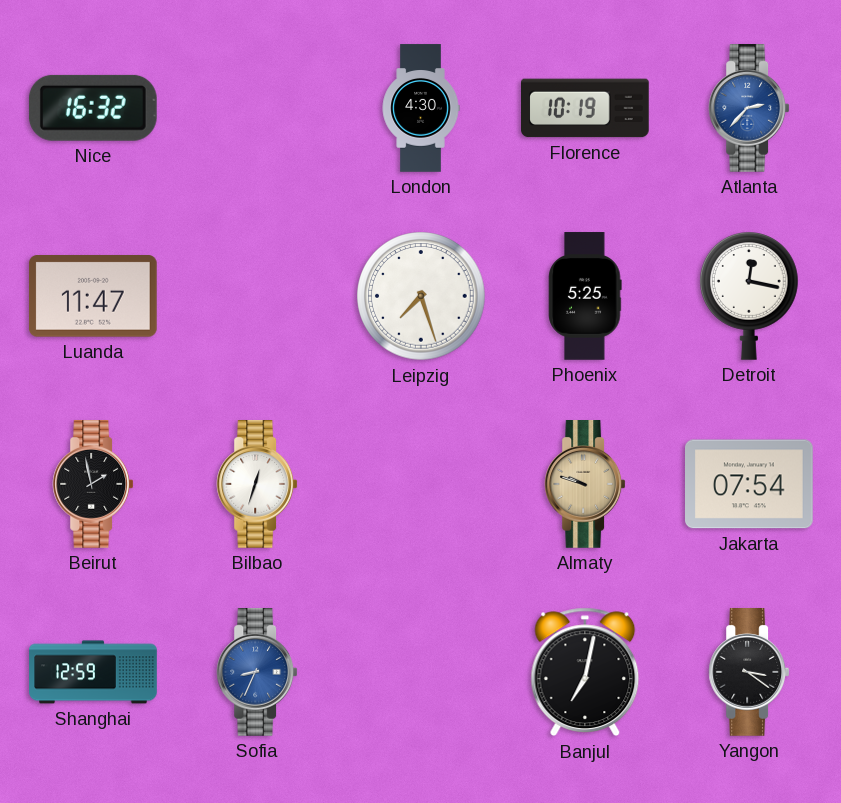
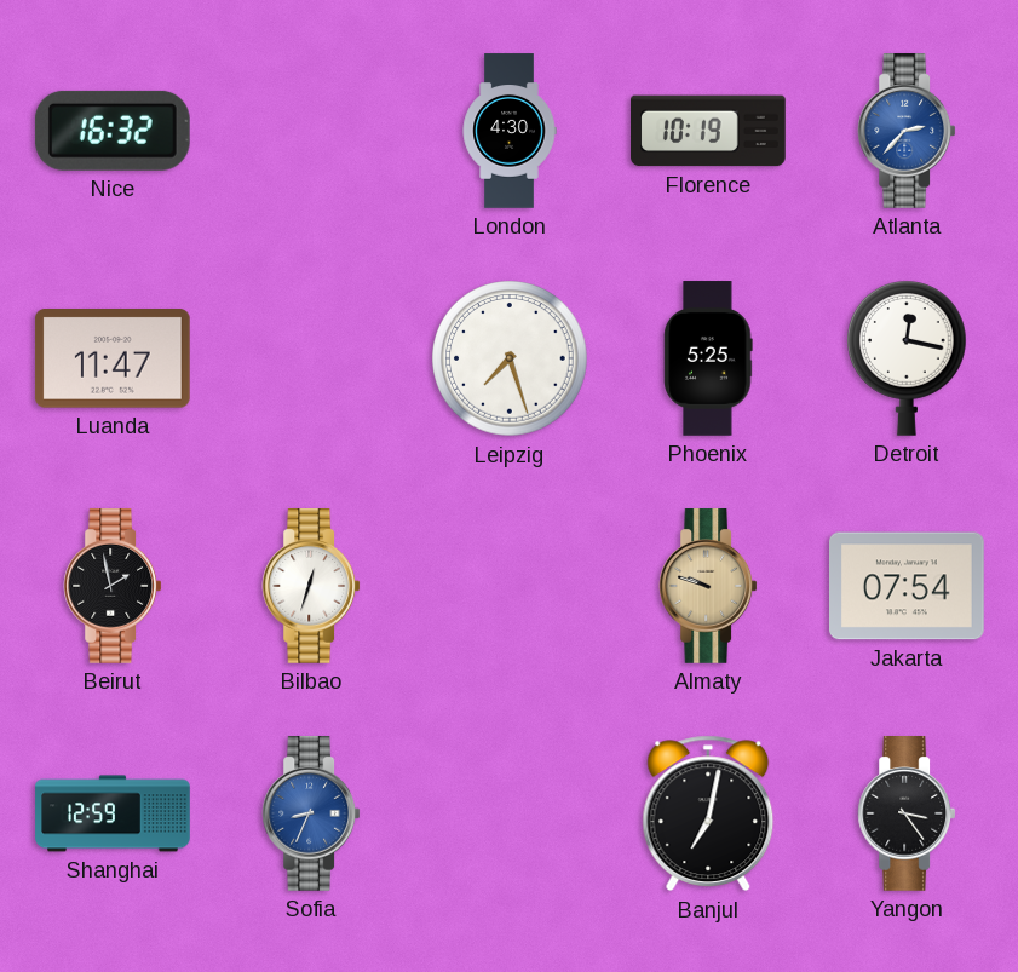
Yangon: 3:21 -> 3:24 (907, 813)
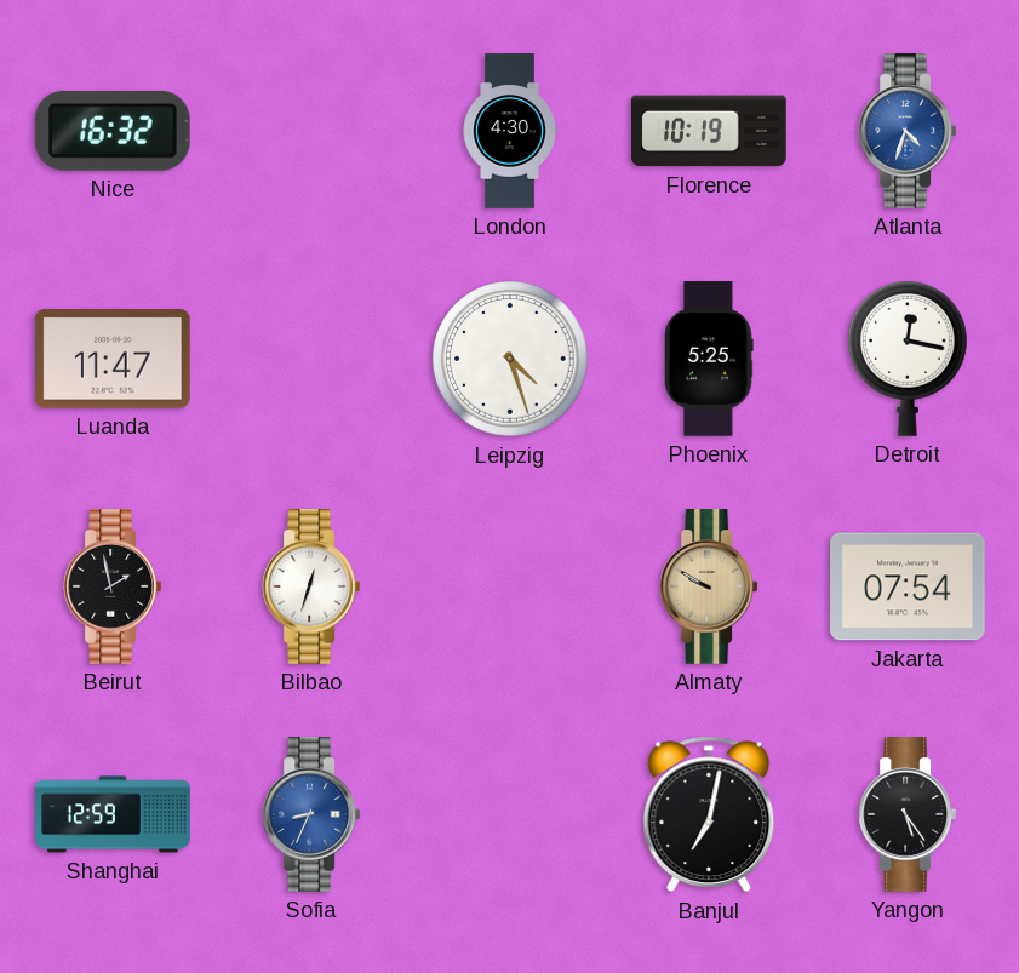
Atlanta: 2:37 -> 4:33 (908, 131)
Leipzig: 7:27 -> 4:27 (510, 359)
Almaty: 9:48 -> 9:50 (709, 586)
Yangon: 3:24 -> 5:24 (908, 814)
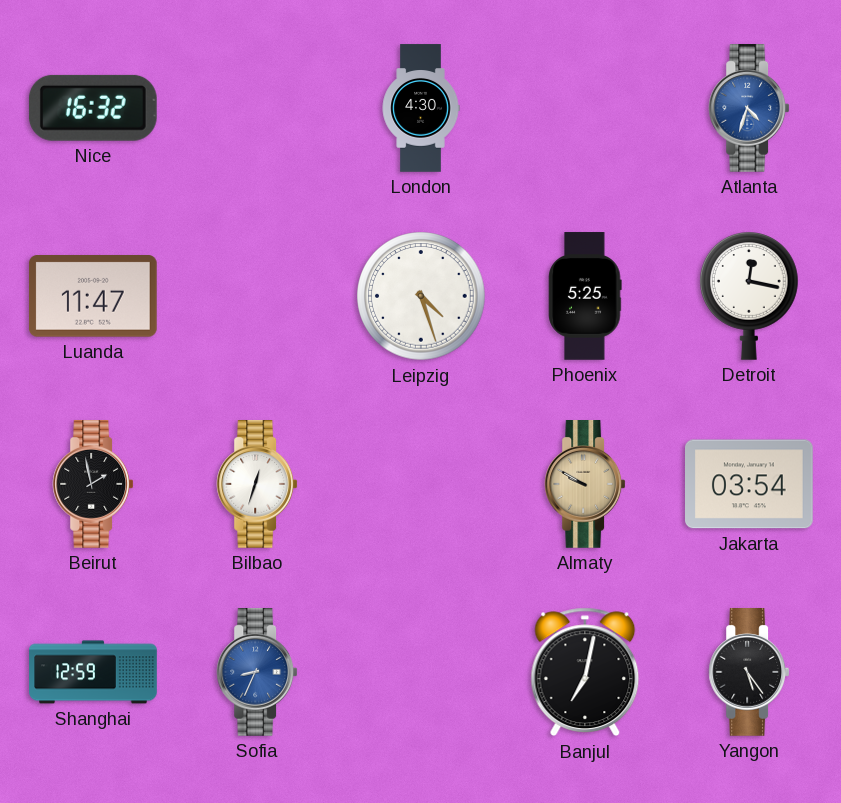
Florence: 10:19 -> none (710, 131)
Jakarta: 07:54 -> 03:54 (750, 484)
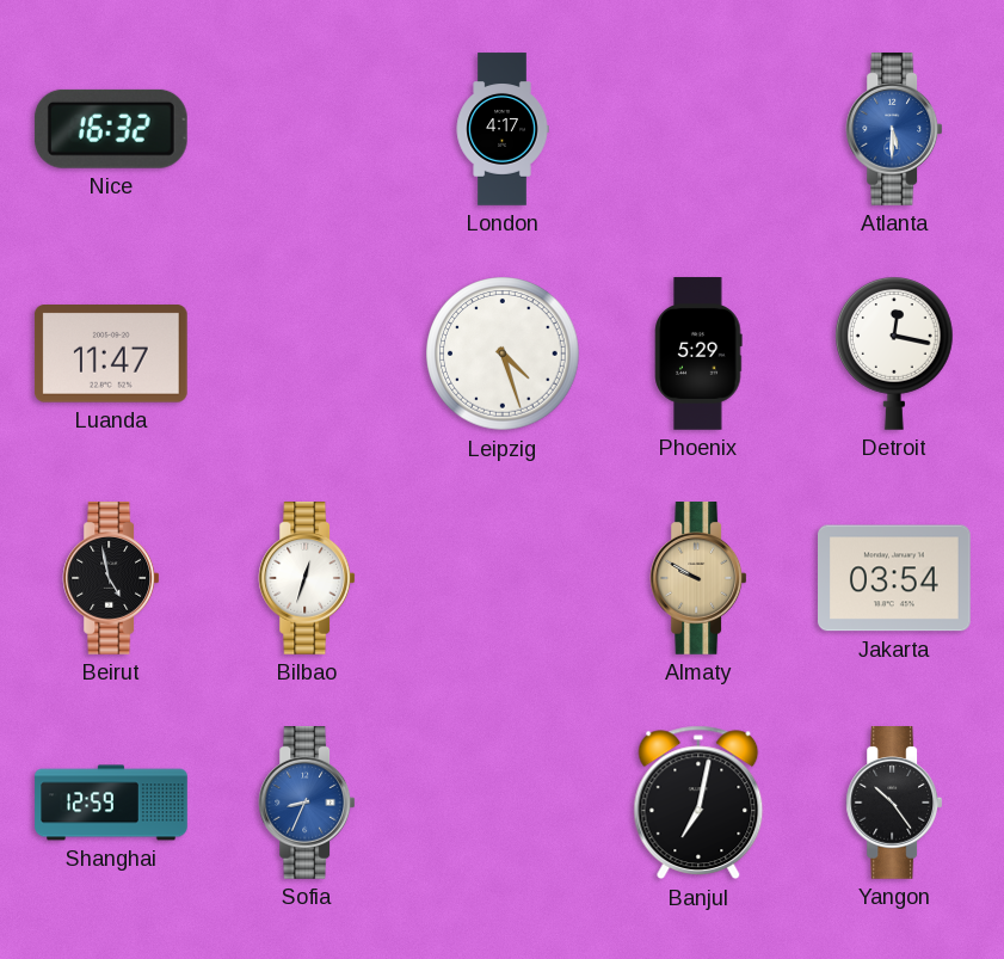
London: 4:30 -> 4:17 (503, 129)
Atlanta: 4:33 -> 5:30 (894, 129)
Phoenix: 5:25 -> 5:29 (698, 354)
Beirut: 1:58 -> 4:58 (111, 578)
Yangon: 5:24 -> 10:24 (894, 803)
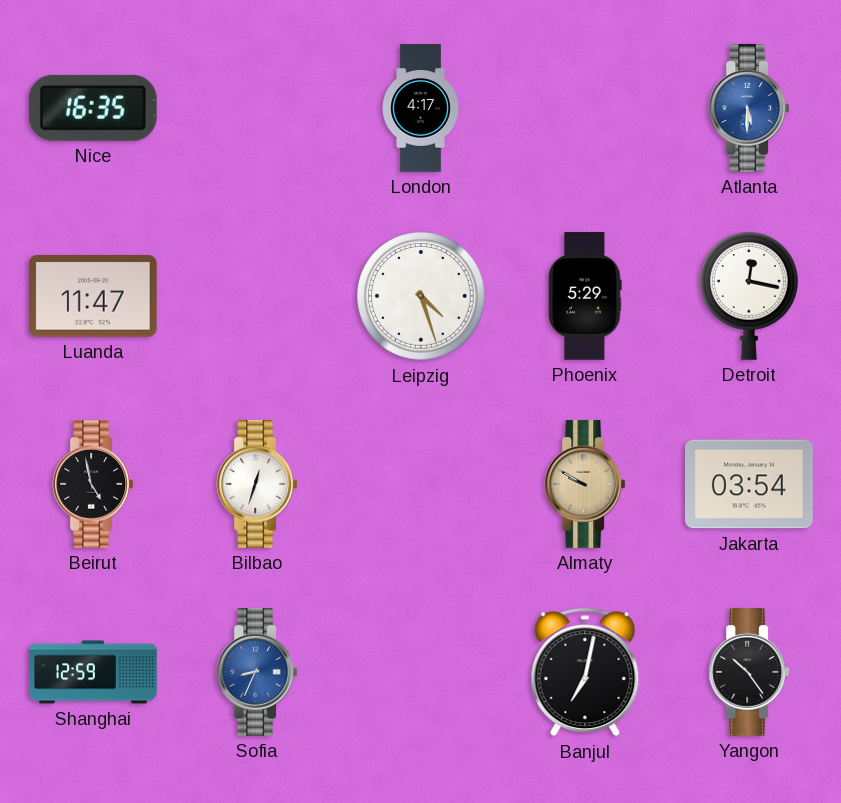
Nice: 16:32 -> 16:35 (93, 108)
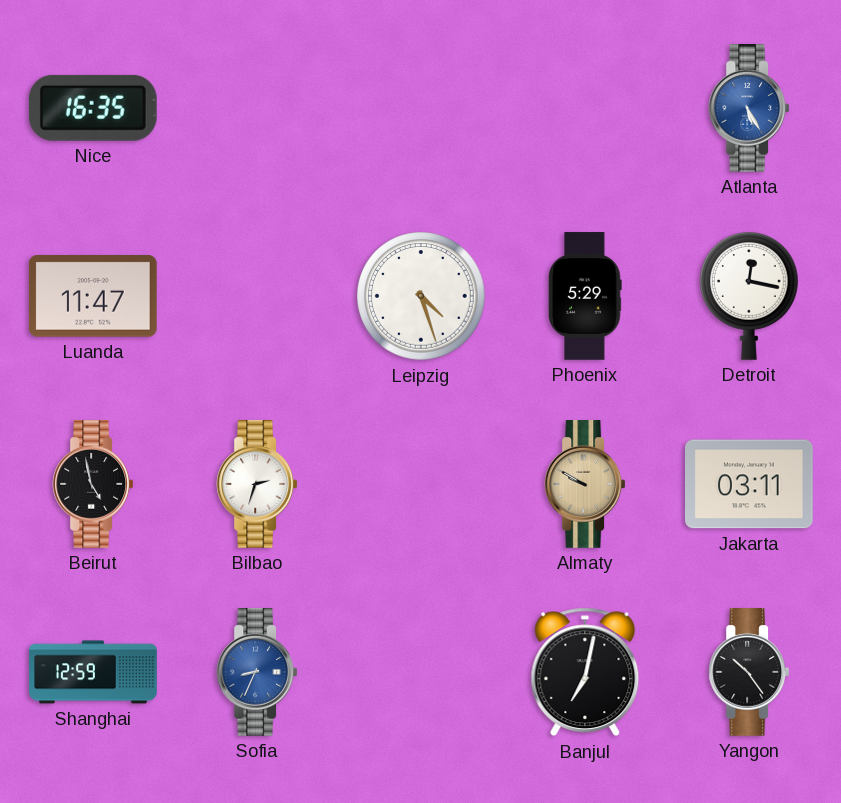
London: 4:17 -> none (421, 108)
Atlanta: 5:30 -> 5:25 (749, 108)
Bilbao: 12:33 -> 2:33 (257, 484)
Jakarta: 03:54 -> 03:11 (750, 484)
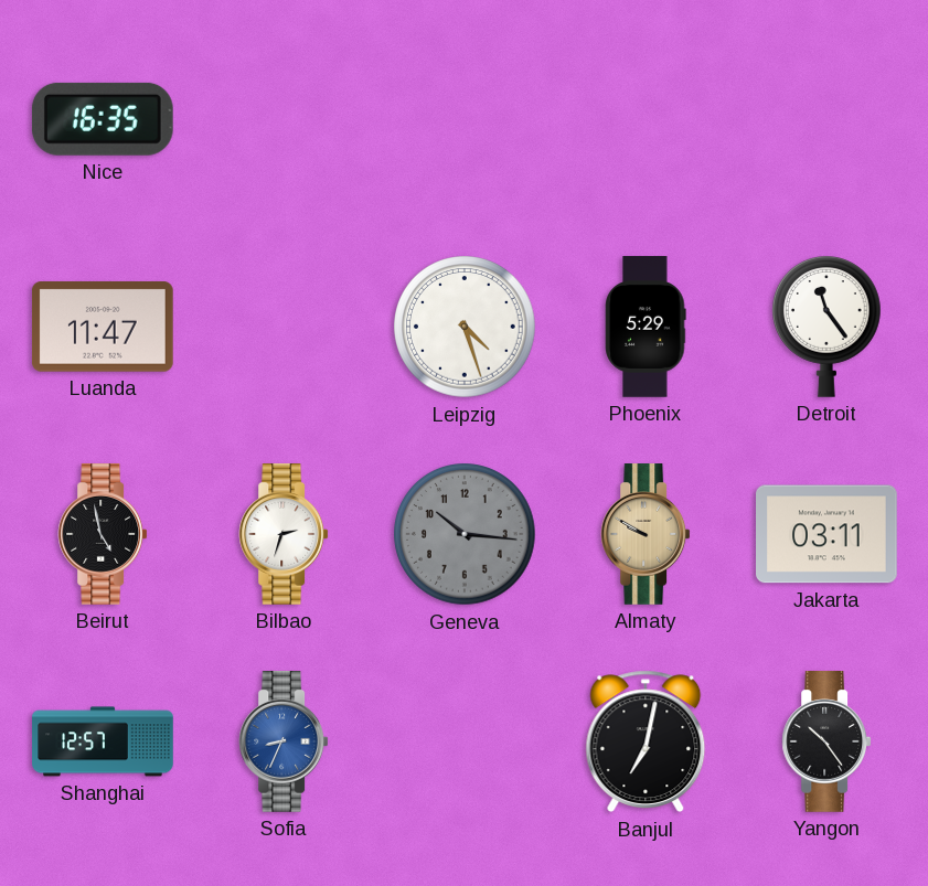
Atlanta: 5:25 -> none (749, 108)
Detroit: 12:17 -> 11:24 (828, 327)
Geneva: none -> 10:16 (465, 534)
Shanghai: 12:59 -> 12:57 (103, 741)
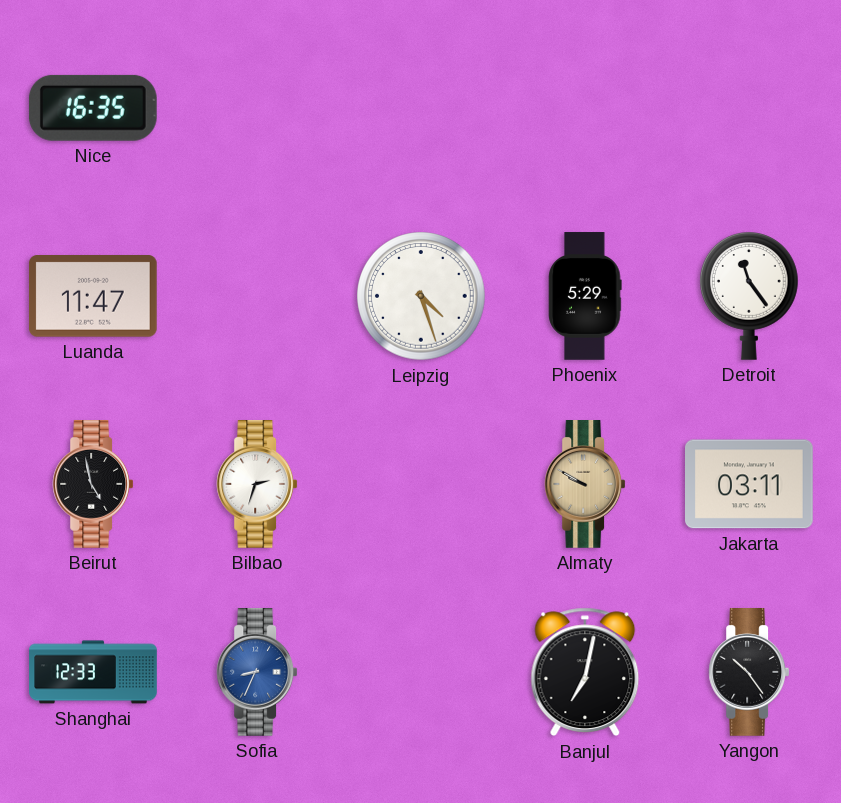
Geneva: 10:16 -> none (465, 534)
Shanghai: 12:57 -> 12:33 (93, 672)
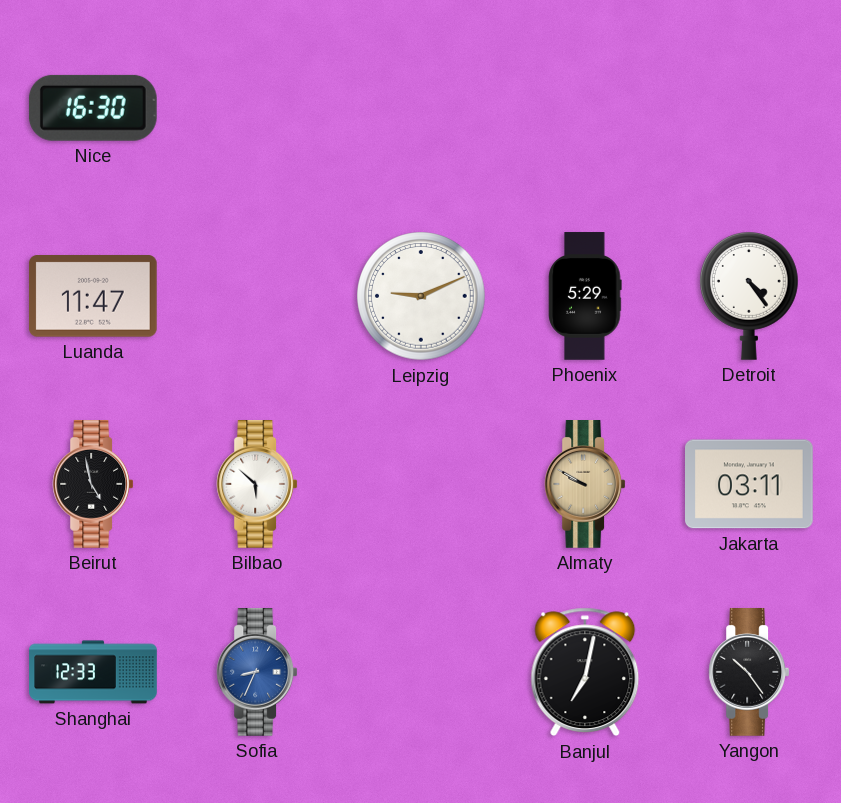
Nice: 16:35 -> 16:30 (93, 108)
Leipzig: 4:27 -> 9:11 (421, 296)
Detroit: 11:24 -> 4:24 (750, 296)
Bilbao: 2:33 -> 5:52 (257, 484)
